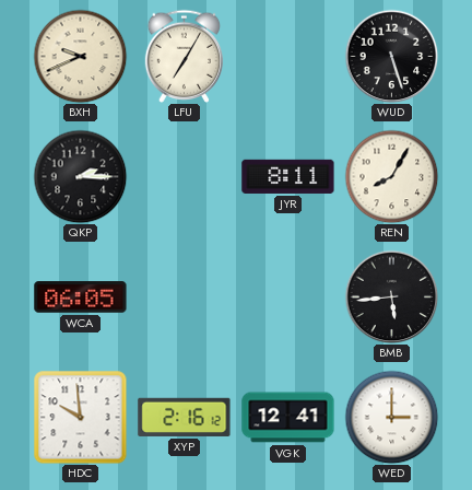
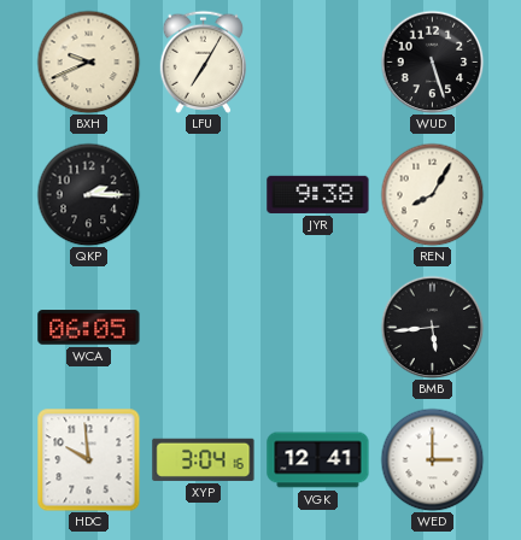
JYR: 8:11 -> 9:38 (318, 194)
XYP: 2:16 -> 3:04 (204, 459)
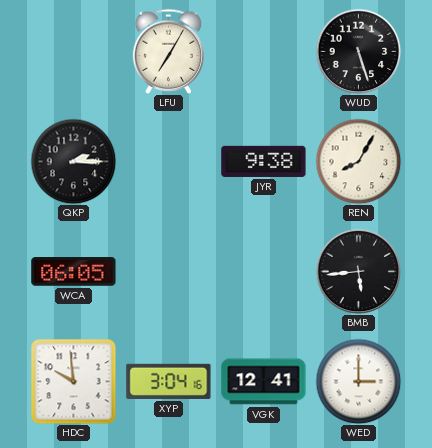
BXH: 9:41 -> none (88, 61)
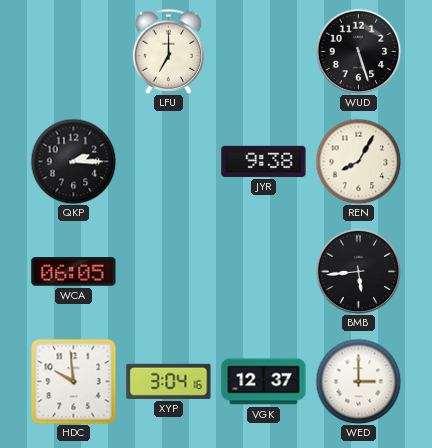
LFU: 7:05 -> 7:00 (169, 51)
VGK: 12:41 -> 12:37 (264, 382)
